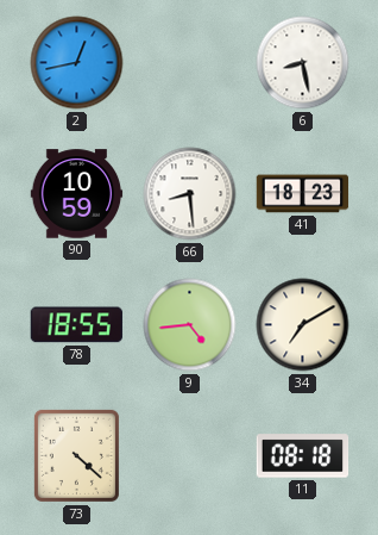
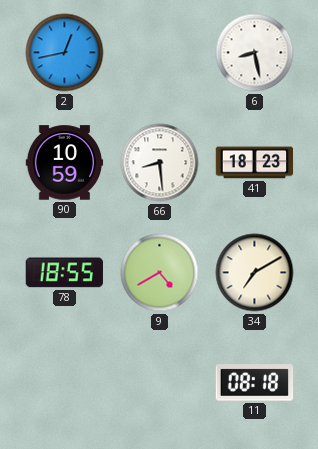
9: 4:44 -> 4:40 (160, 273)
73: 4:22 -> none (76, 455)
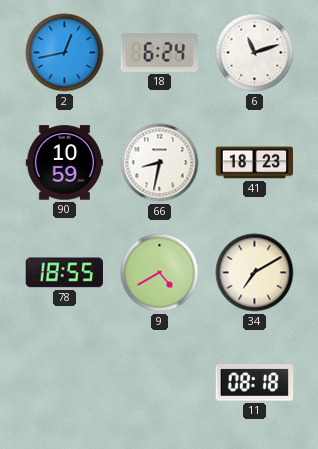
18: none -> 6:24 (160, 52)
6: 8:28 -> 11:12 (255, 53)
66: 8:29 -> 8:32 (160, 163)
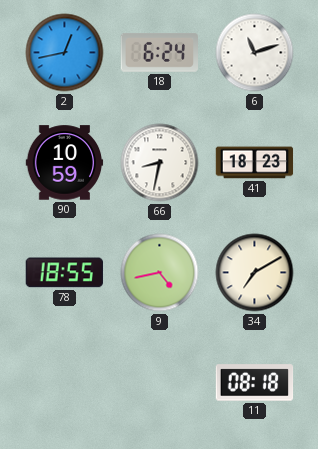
9: 4:40 -> 4:43 (160, 273)
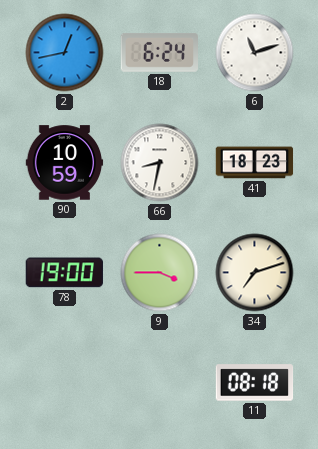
78: 18:55 -> 19:00 (64, 273)
9: 4:43 -> 3:45 (160, 273)
34: 7:10 -> 7:12 (255, 273)
